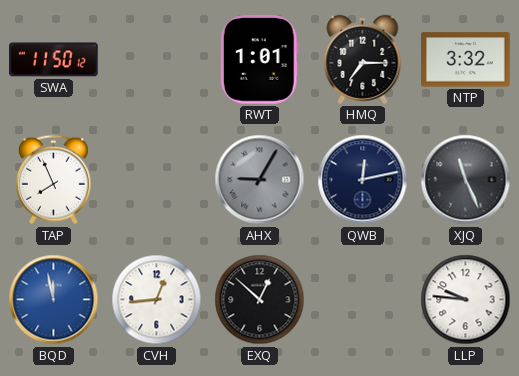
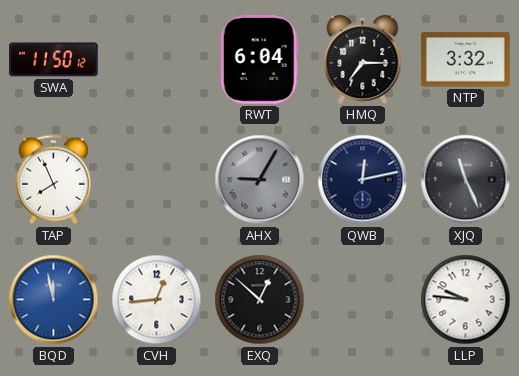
RWT: 1:01 -> 6:04 (259, 60)
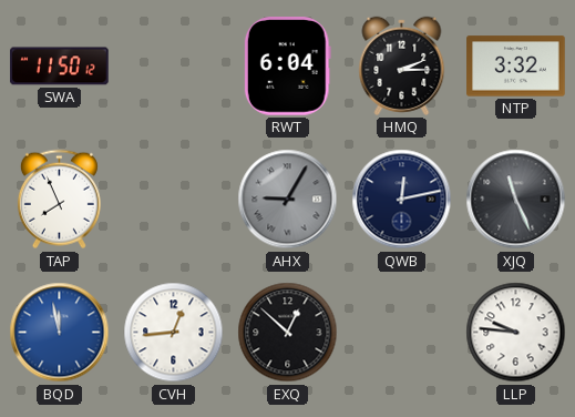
HMQ: 7:15 -> 2:15 (402, 65)
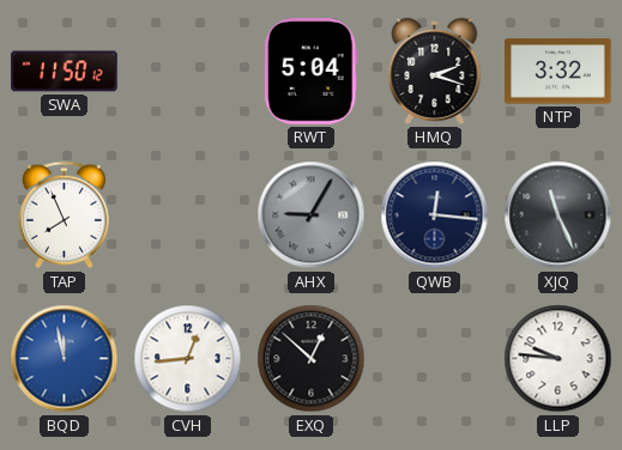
RWT: 6:04 -> 5:04 (310, 72)
HMQ: 2:15 -> 2:18 (435, 71)
QWB: 12:13 -> 12:16 (435, 215)
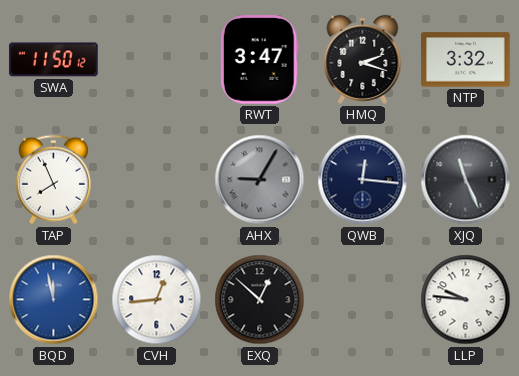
RWT: 5:04 -> 3:47 (259, 60)
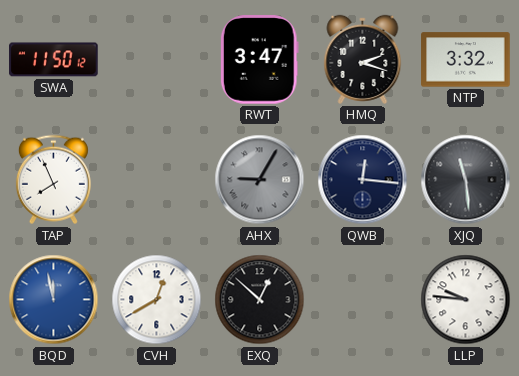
XJQ: 11:26 -> 11:29 (466, 180)
CVH: 12:44 -> 12:40 (157, 300)
